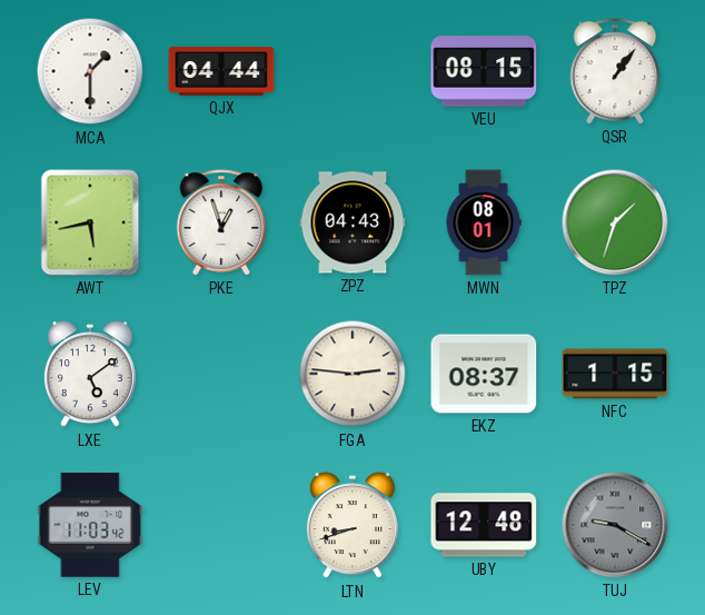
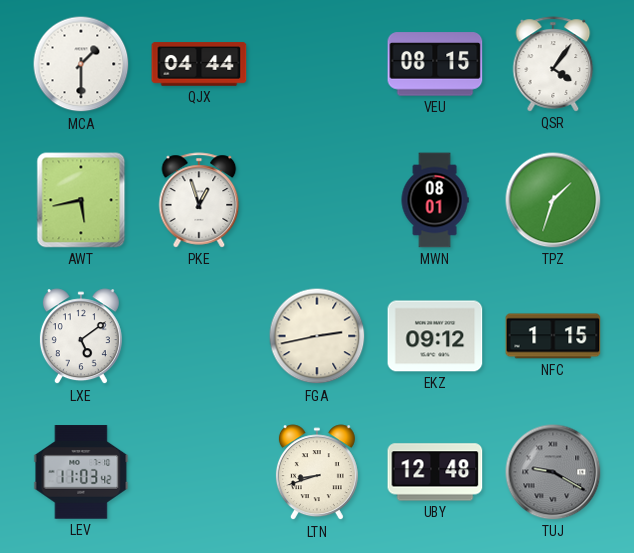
QSR: 1:06 -> 4:06 (553, 64)
ZPZ: 04:43 -> none (352, 222)
FGA: 2:46 -> 2:43 (317, 336)
EKZ: 08:37 -> 09:12 (435, 336)
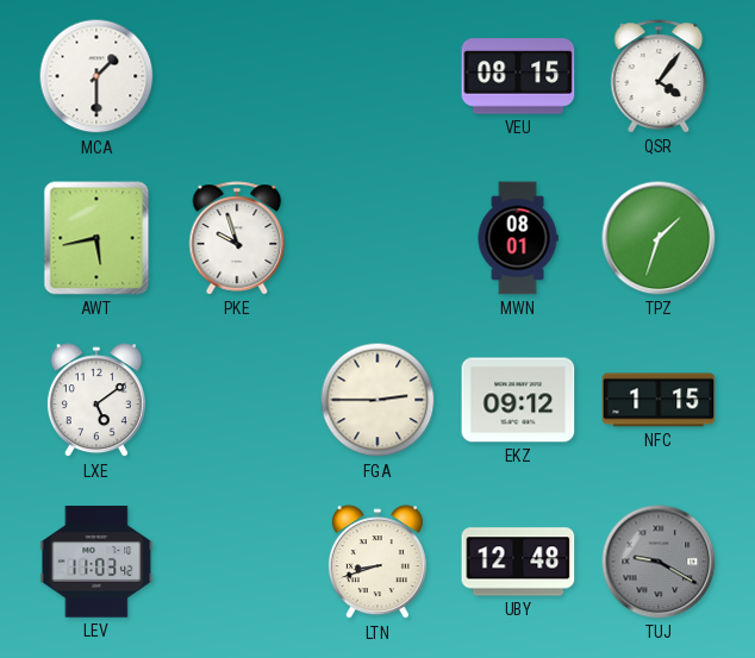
QJX: 04:44 -> none (199, 64)
PKE: 12:57 -> 9:57 (237, 238)
FGA: 2:43 -> 2:45 (377, 400)
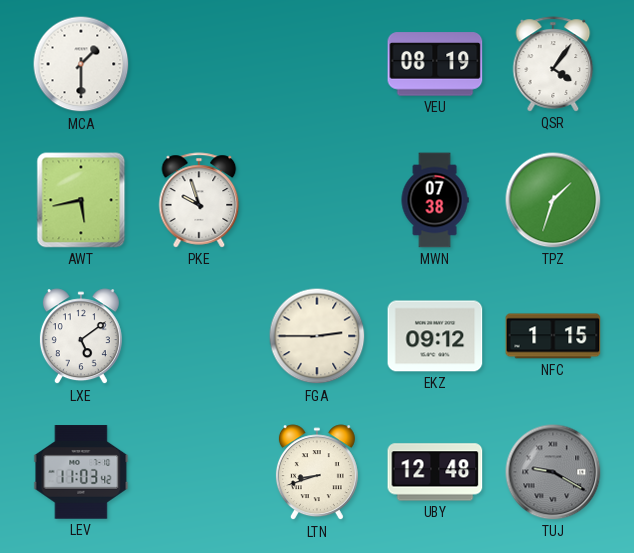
VEU: 08:15 -> 08:19 (435, 64)
MWN: 08:01 -> 07:38 (435, 200)
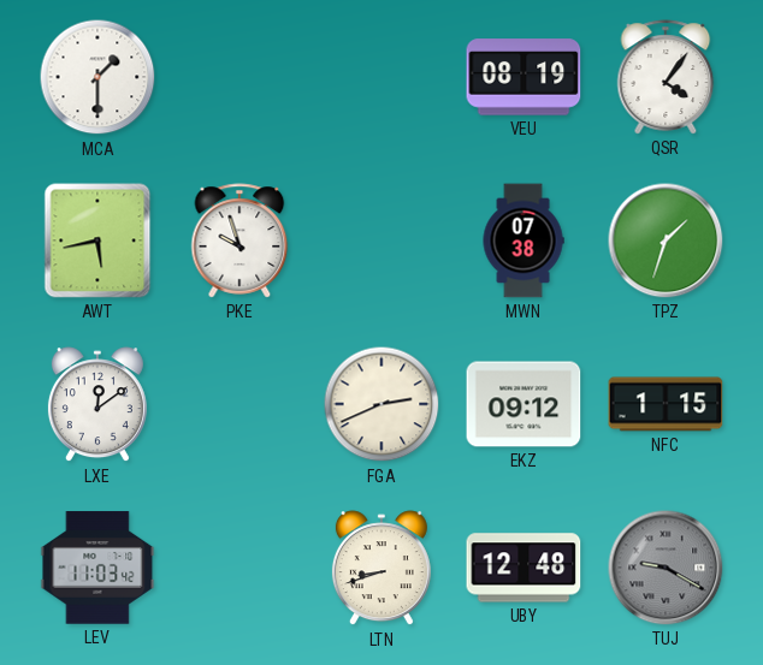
LXE: 5:09 -> 12:09 (97, 405)
FGA: 2:45 -> 2:41 (381, 404)
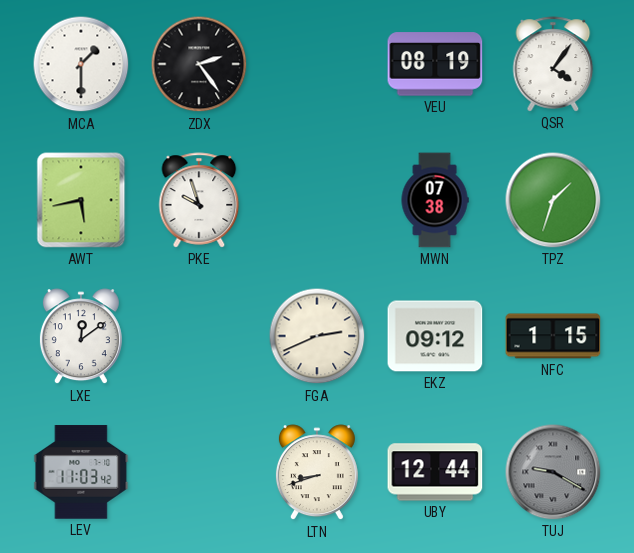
ZDX: none -> 2:24 (199, 64)
UBY: 12:48 -> 12:44 (435, 472)
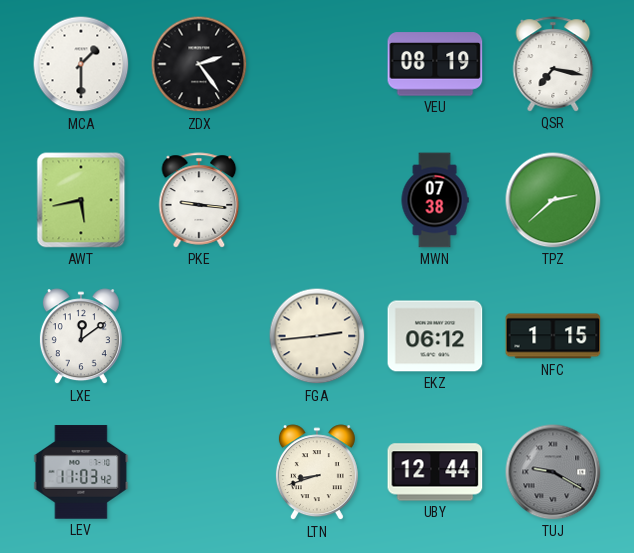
QSR: 4:06 -> 7:17 (553, 64)
PKE: 9:57 -> 9:16 (199, 200)
TPZ: 1:33 -> 2:38 (553, 200)
FGA: 2:41 -> 2:44 (317, 336)
EKZ: 09:12 -> 06:12 (435, 336)
